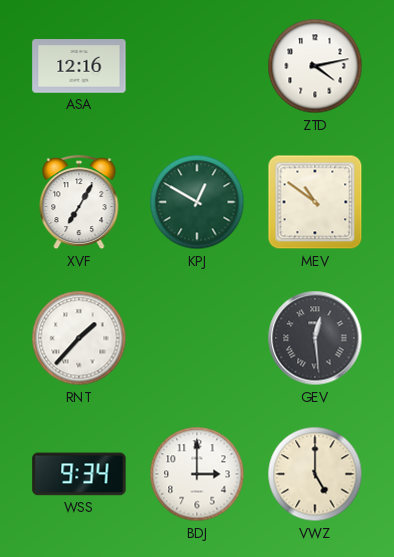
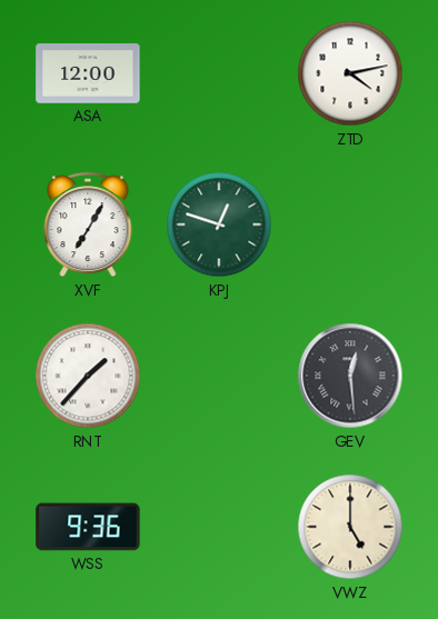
ASA: 12:16 -> 12:00 (88, 73)
KPJ: 12:50 -> 12:48 (219, 224)
MEV: 10:51 -> none (315, 202)
WSS: 9:34 -> 9:36 (88, 527)
BDJ: 3:00 -> none (197, 474)
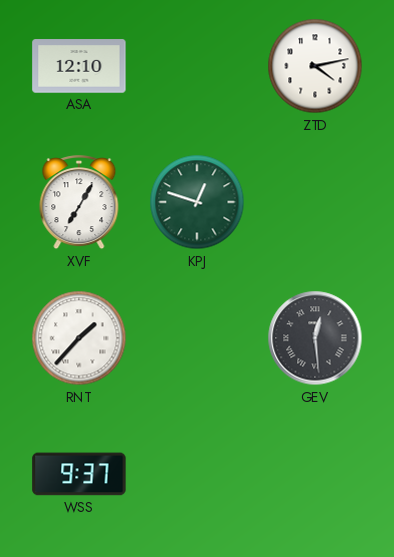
ASA: 12:00 -> 12:10 (79, 66)
WSS: 9:36 -> 9:37 (79, 474)
VWZ: 5:00 -> none (350, 527)
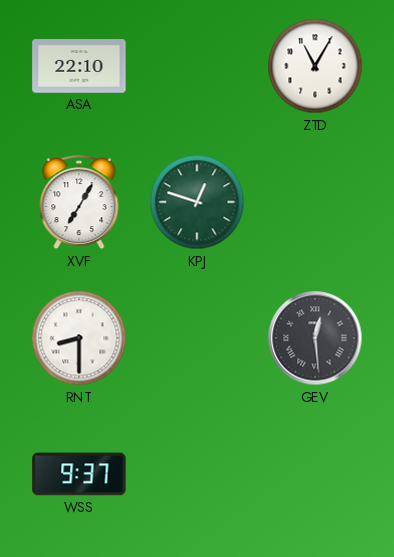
ASA: 12:10 -> 22:10 (79, 66)
ZTD: 4:13 -> 11:05 (315, 66)
RNT: 1:37 -> 8:30 (79, 338)
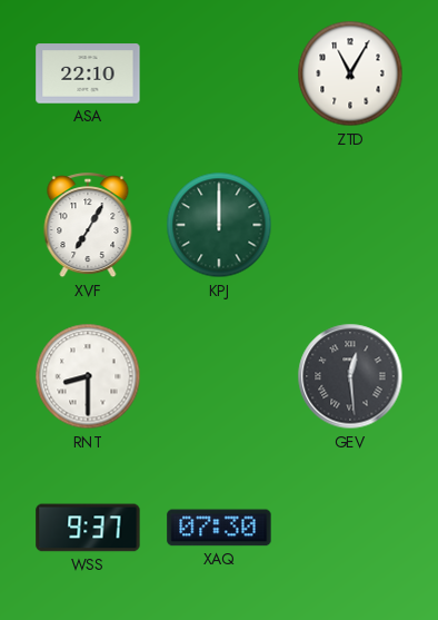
KPJ: 12:48 -> 12:00 (219, 225)
XAQ: none -> 07:30 (219, 528)
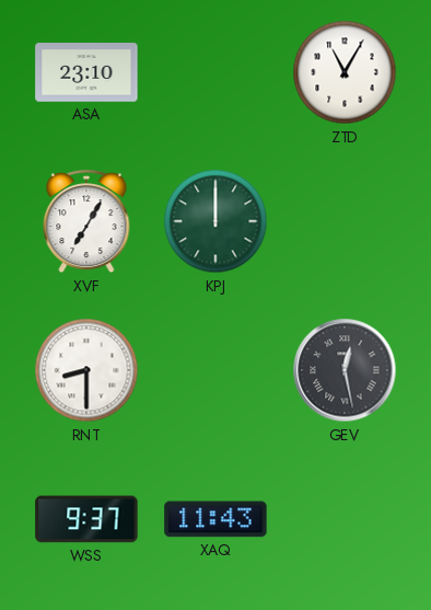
ASA: 22:10 -> 23:10 (86, 72)
GEV: 12:29 -> 12:28 (345, 370)
XAQ: 07:30 -> 11:43 (215, 519)
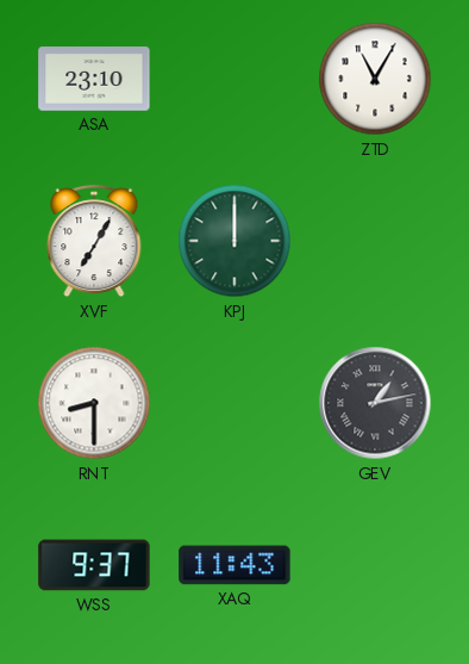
GEV: 12:28 -> 1:13 (375, 403)
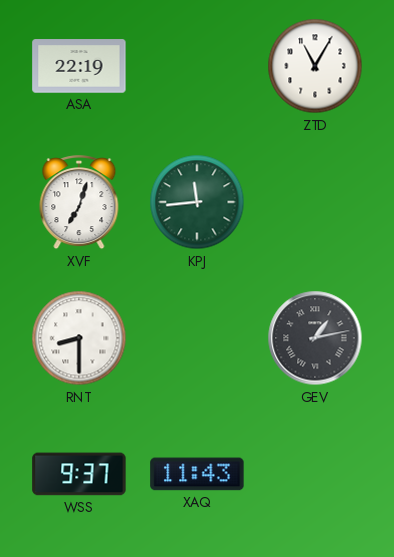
ASA: 23:10 -> 22:19 (79, 66)
XVF: 7:05 -> 7:03 (79, 203)
KPJ: 12:00 -> 11:44 (197, 202)
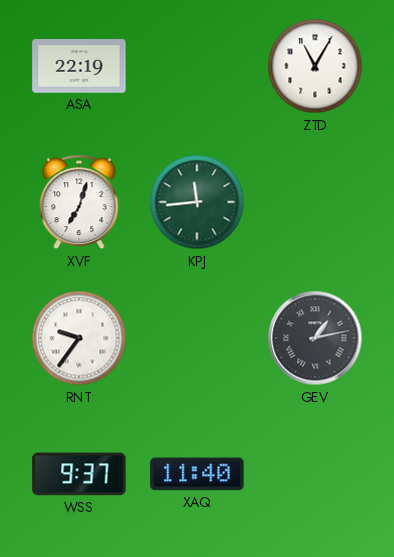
RNT: 8:30 -> 9:36 (79, 338)
XAQ: 11:43 -> 11:40 (197, 474)
